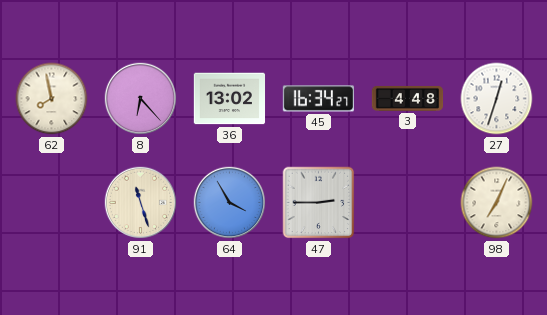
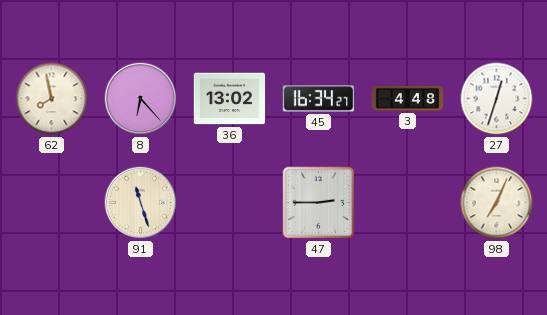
64: 3:55 -> none (230, 203)
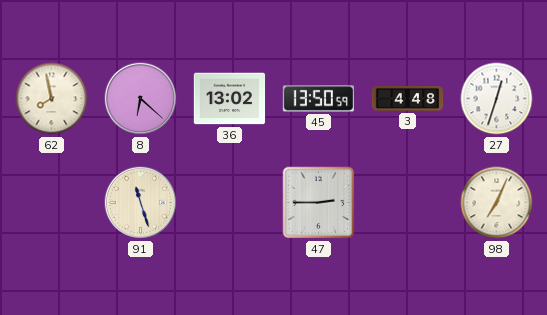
8: 6:23 -> 6:22 (141, 99)
45: 16:34 -> 13:50 (318, 99)
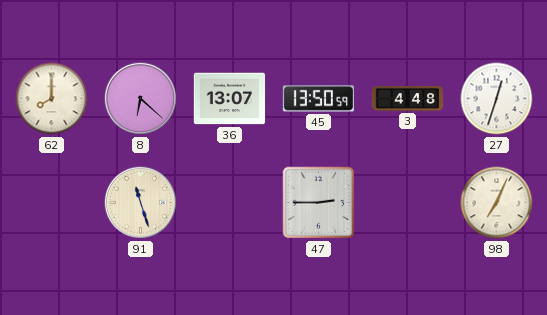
62: 7:58 -> 8:00 (52, 99)
36: 13:02 -> 13:07 (230, 99)
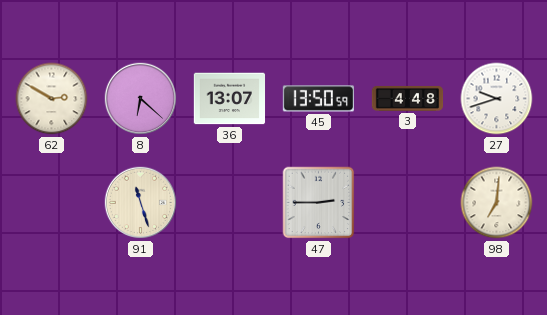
62: 8:00 -> 2:50 (52, 99)
27: 12:33 -> 9:42 (497, 99)
98: 7:04 -> 7:01 (497, 203)
